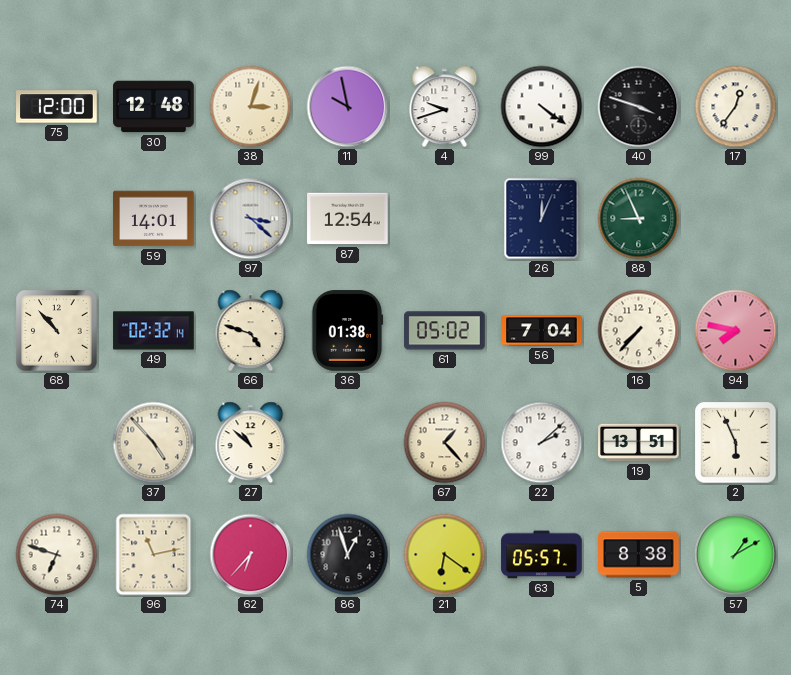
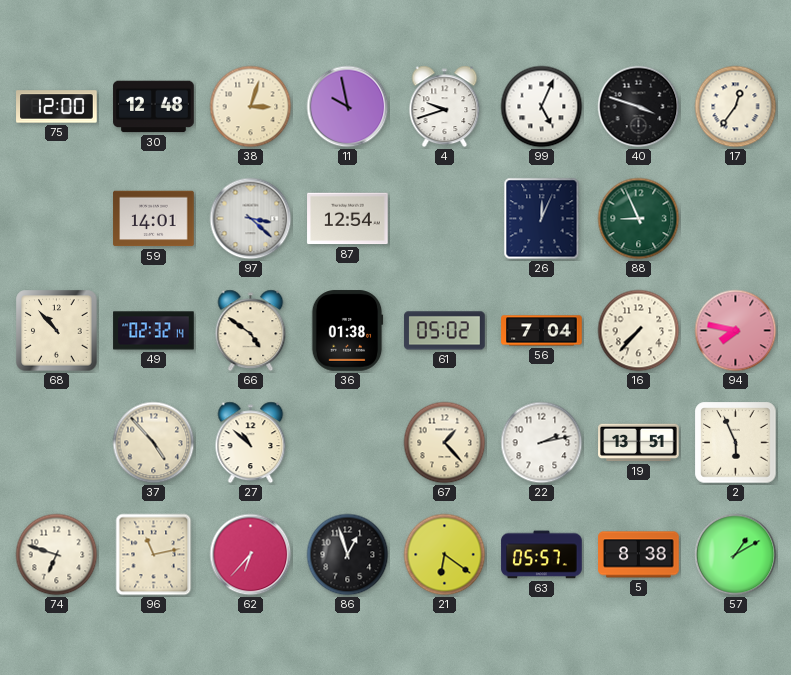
99: 4:21 -> 5:04 (542, 107)
66: 4:48 -> 4:51 (251, 331)
22: 2:08 -> 2:13 (542, 443)
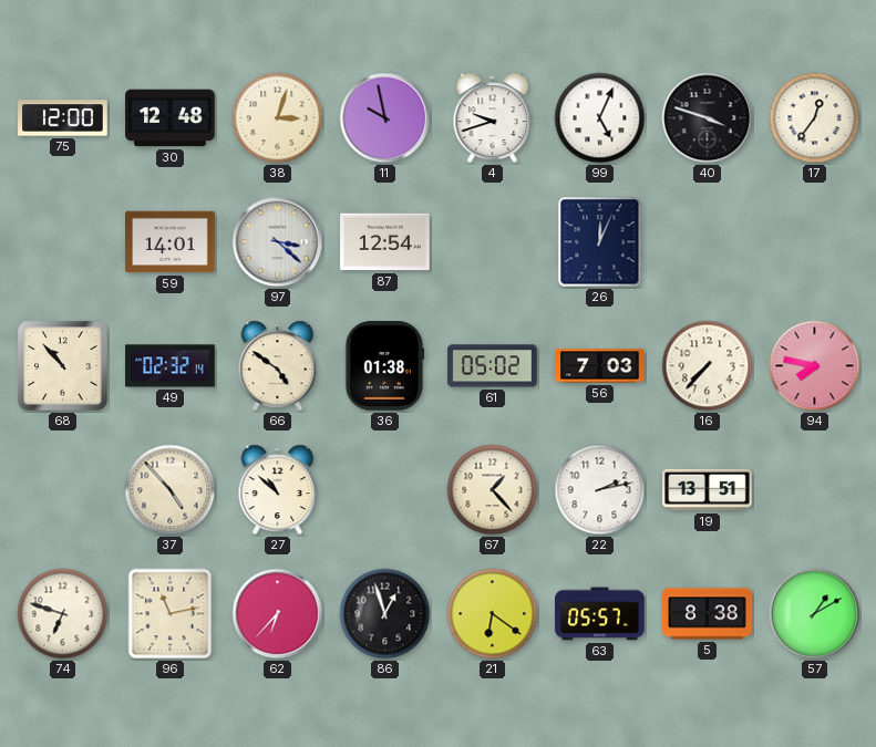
88: 8:56 -> none (639, 219)
56: 7:04 -> 7:03 (600, 366)
2: 5:56 -> none (736, 443)
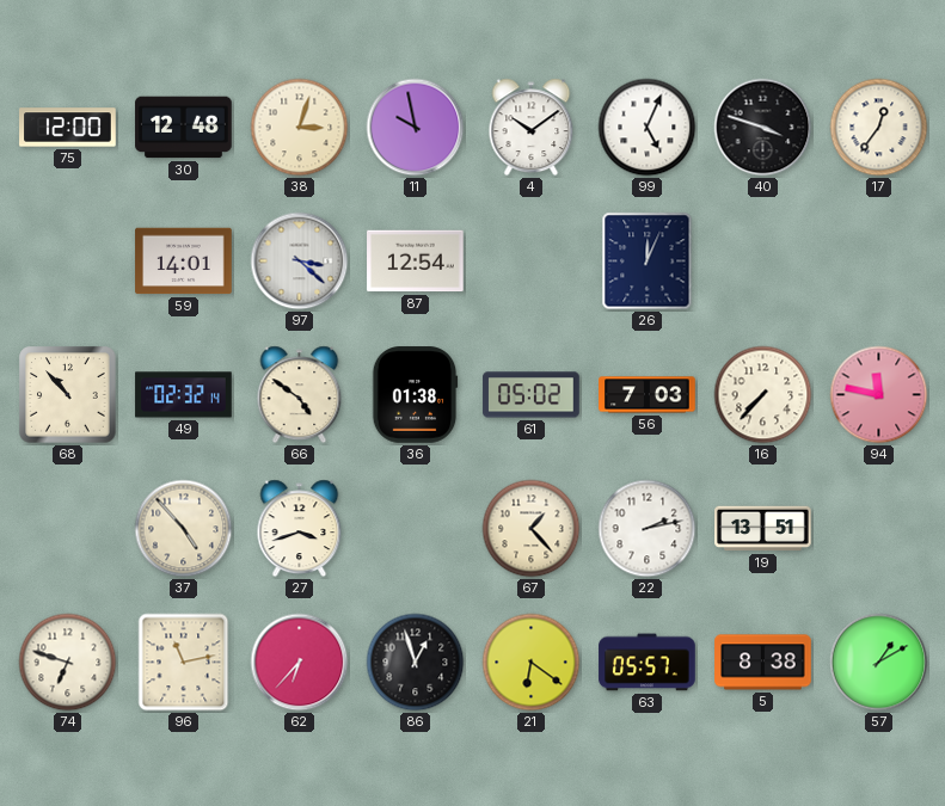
4: 9:42 -> 10:09 (532, 128)
94: 7:47 -> 11:47 (879, 395)
27: 10:52 -> 3:42 (300, 529)
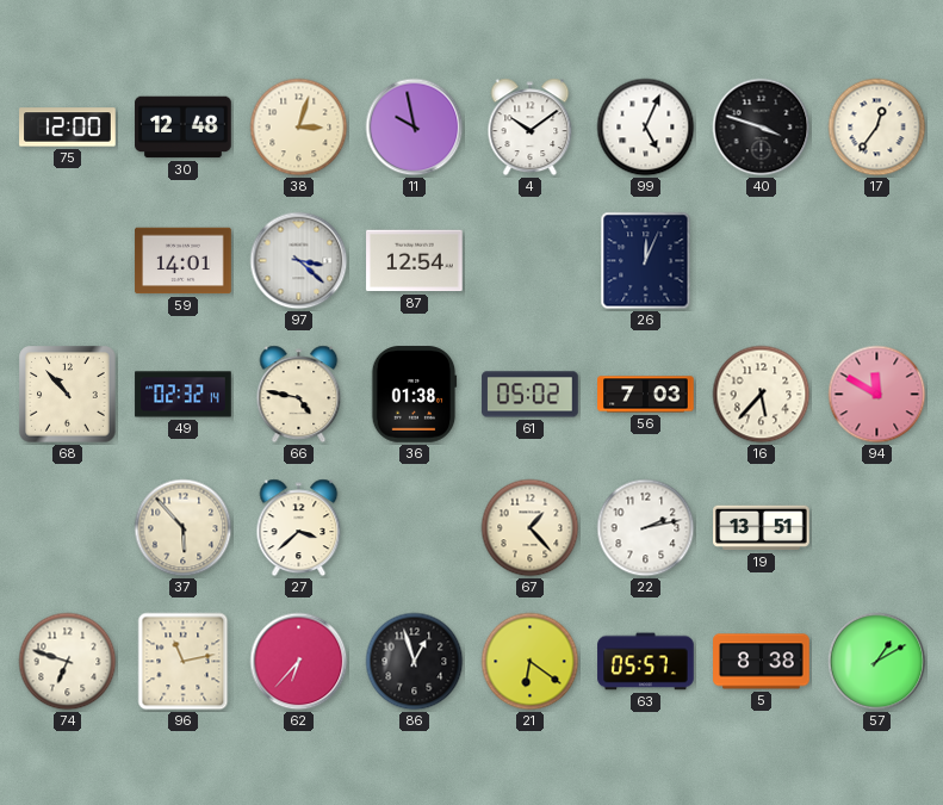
66: 4:51 -> 4:47 (299, 395)
16: 7:37 -> 5:37 (762, 395)
94: 11:47 -> 11:50 (877, 395)
37: 4:53 -> 5:53 (184, 528)
27: 3:42 -> 3:38 (299, 528)
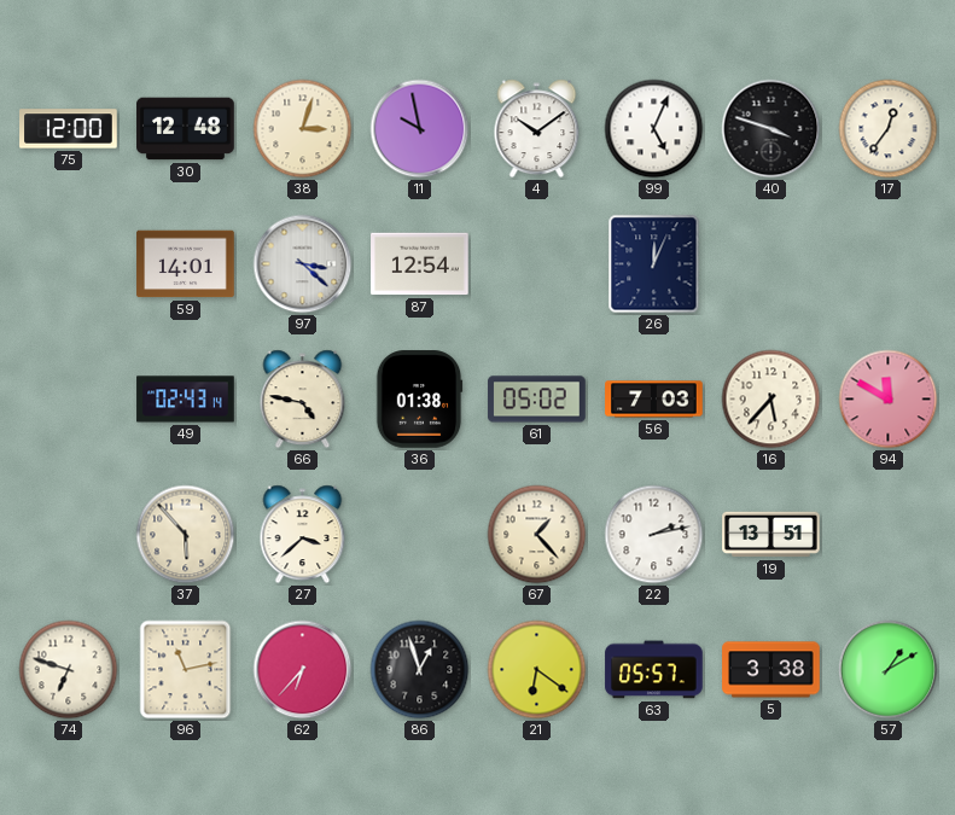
68: 10:53 -> none (68, 395)
49: 02:32 -> 02:43 (186, 400)
5: 8:38 -> 3:38 (771, 670)
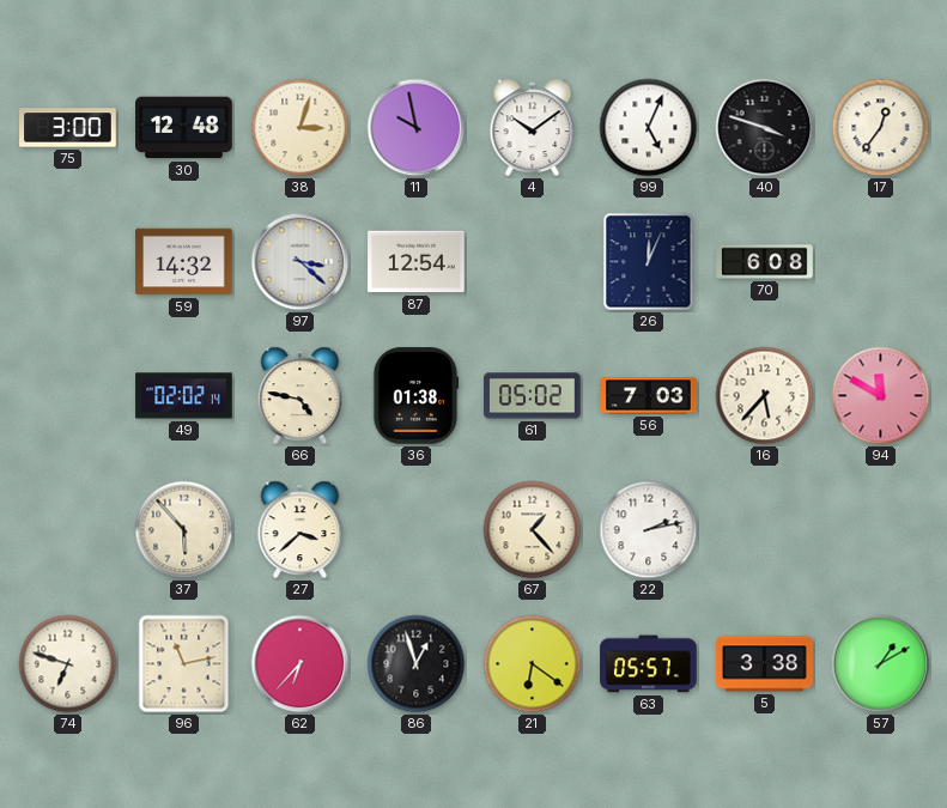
75: 12:00 -> 3:00 (68, 128)
59: 14:01 -> 14:32 (184, 262)
70: none -> 6:08 (765, 262)
49: 02:43 -> 02:02 (184, 396)
19: 13:51 -> none (771, 535)
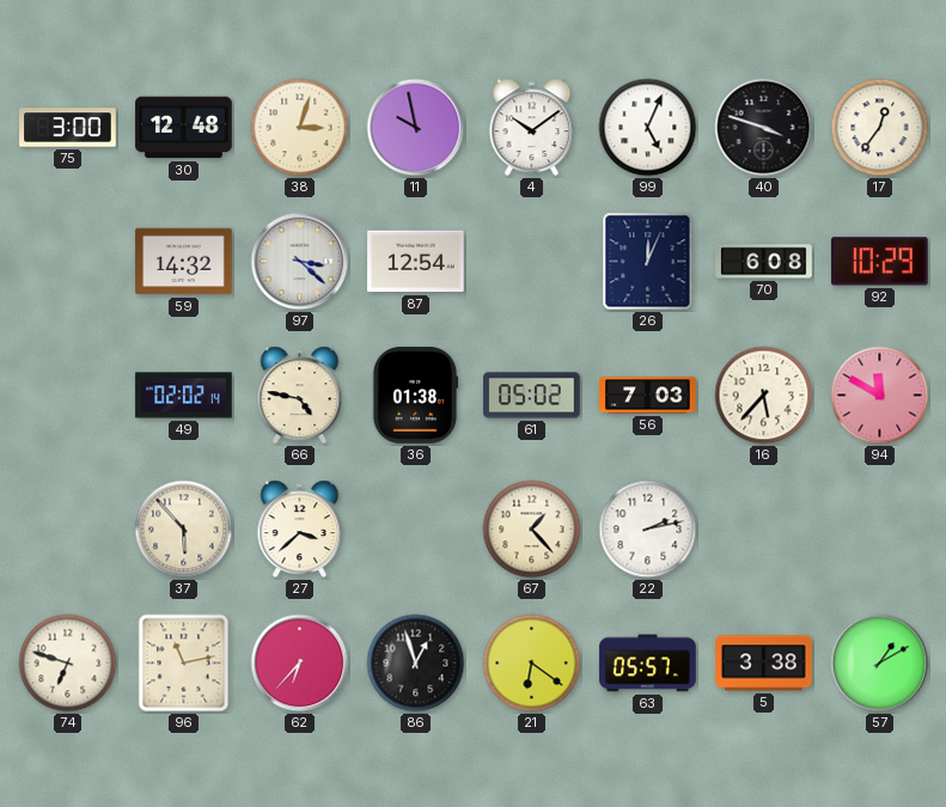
92: none -> 10:29 (880, 262)
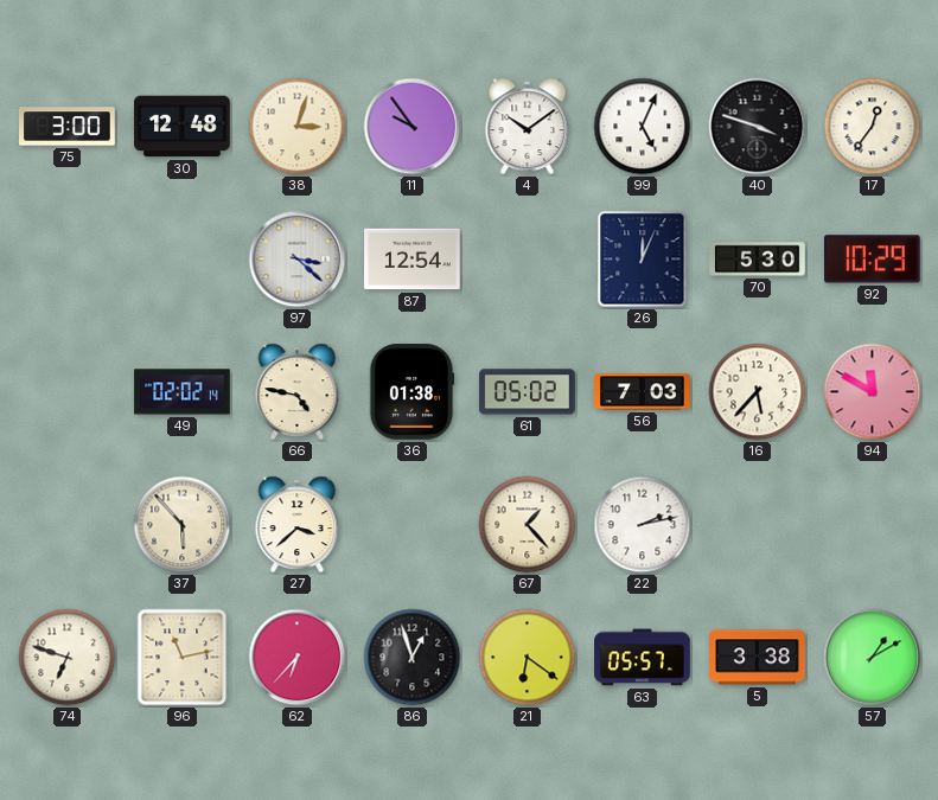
11: 9:58 -> 9:54 (413, 127)
59: 14:32 -> none (184, 262)
70: 6:08 -> 5:30 (758, 260)
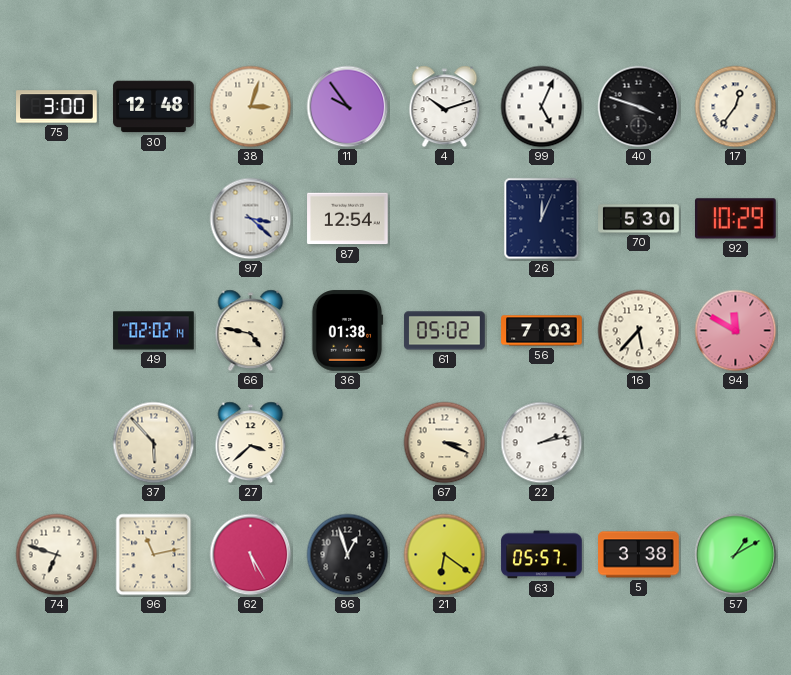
4: 10:09 -> 10:12 (445, 107)
67: 1:23 -> 3:19 (445, 443)
62: 6:37 -> 5:25 (251, 555)
